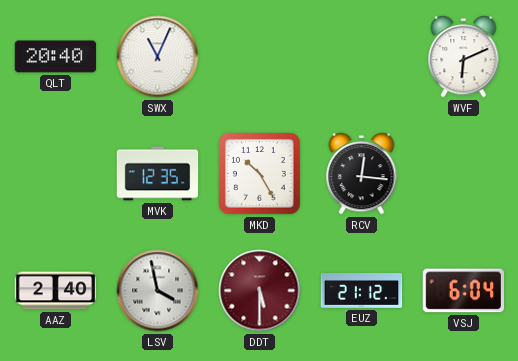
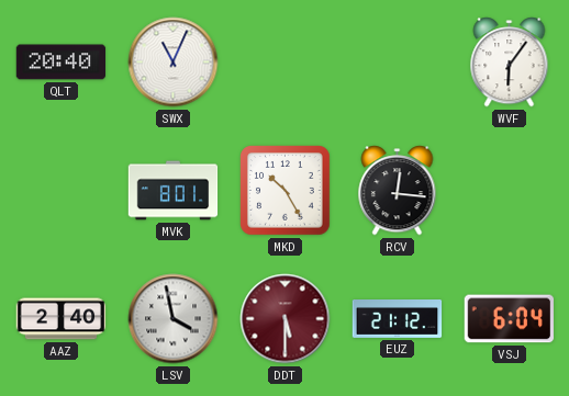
WVF: 6:11 -> 6:06 (510, 63)
MVK: 12:35 -> 8:01 (174, 191)
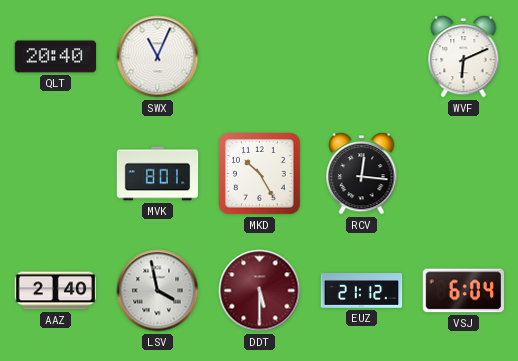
WVF: 6:06 -> 6:11 (464, 57)
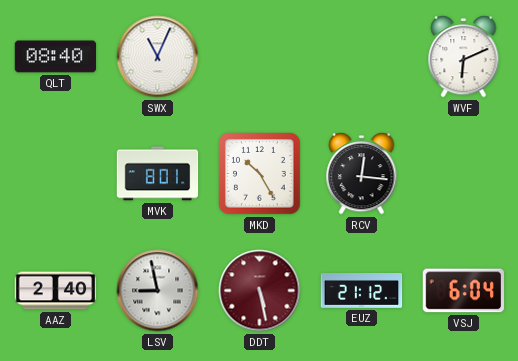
QLT: 20:40 -> 08:40 (56, 57)
LSV: 3:58 -> 8:58 (158, 291)
DDT: 5:30 -> 5:28 (260, 291)
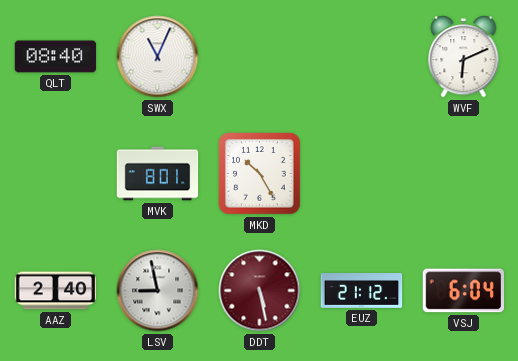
RCV: 12:16 -> none (362, 174)
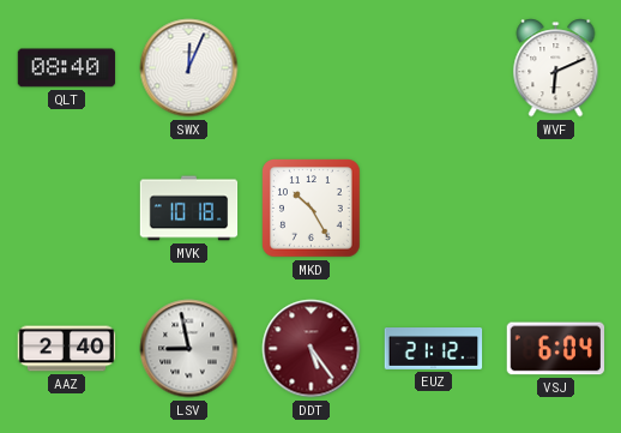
SWX: 11:04 -> 12:04 (189, 68)
MVK: 8:01 -> 10:18 (189, 209)
DDT: 5:28 -> 5:24 (312, 349)
